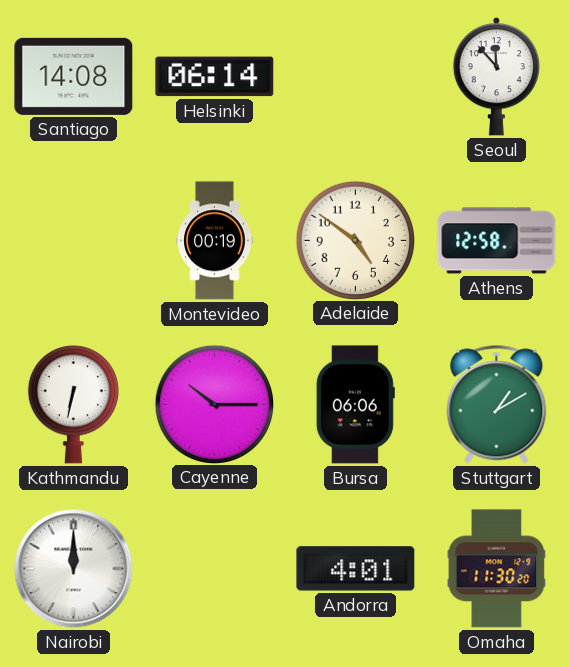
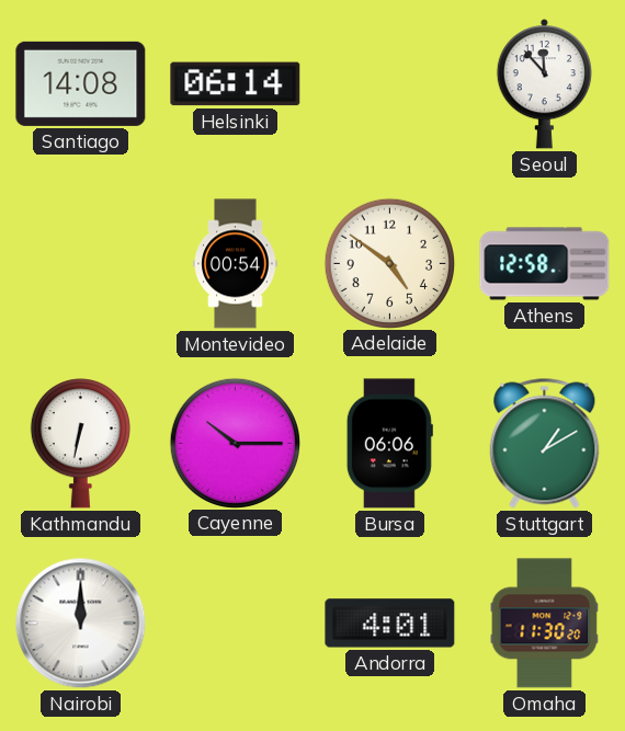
Montevideo: 00:19 -> 00:54 (236, 264)
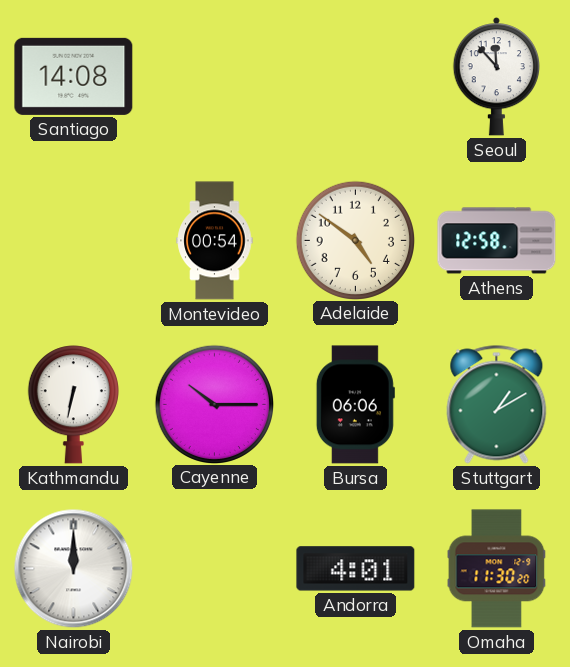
Helsinki: 06:14 -> none (236, 84)
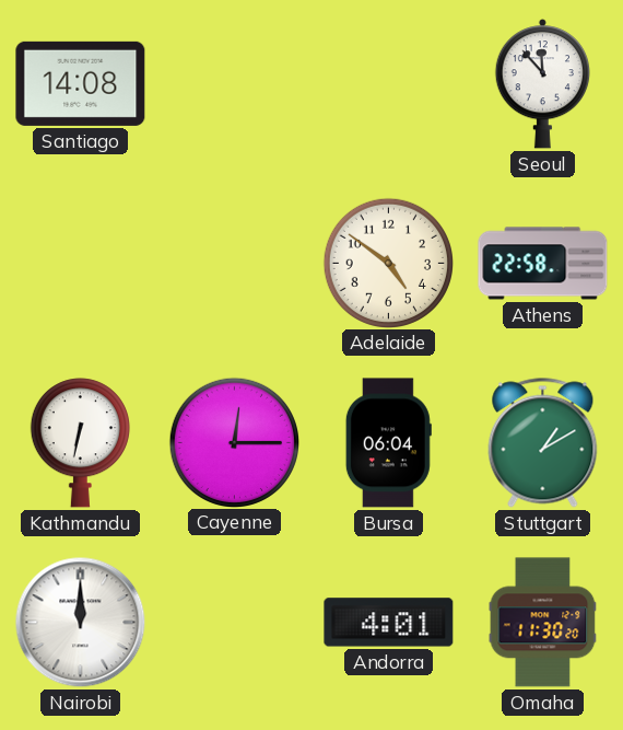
Montevideo: 00:54 -> none (215, 241)
Athens: 12:58 -> 22:58 (543, 264)
Cayenne: 10:15 -> 12:15 (234, 442)
Bursa: 06:06 -> 06:04 (388, 443)
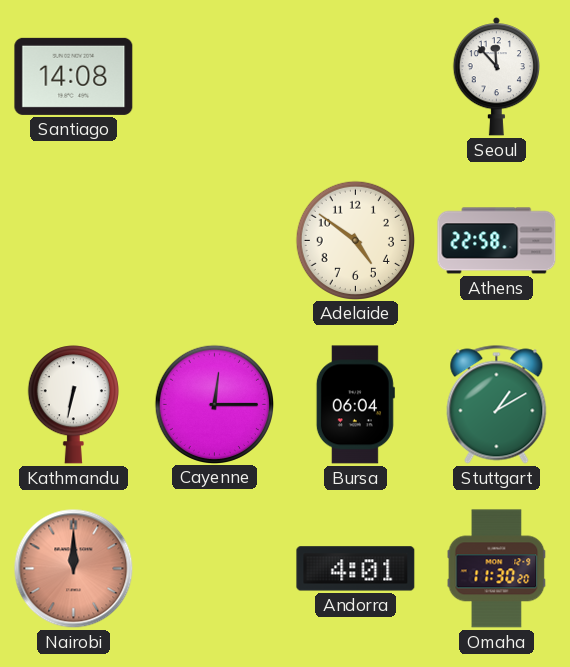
Nairobi dial: white -> salmon (74, 569)
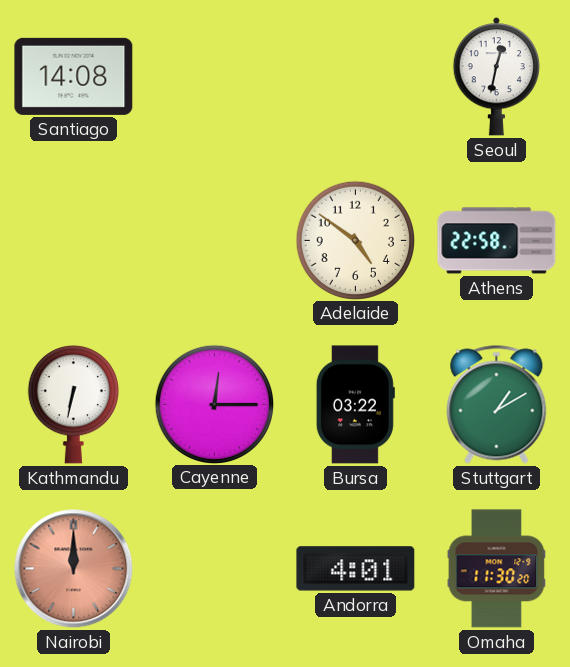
Seoul: 11:53 -> 12:32 (496, 77)
Bursa: 06:04 -> 03:22 (355, 405)
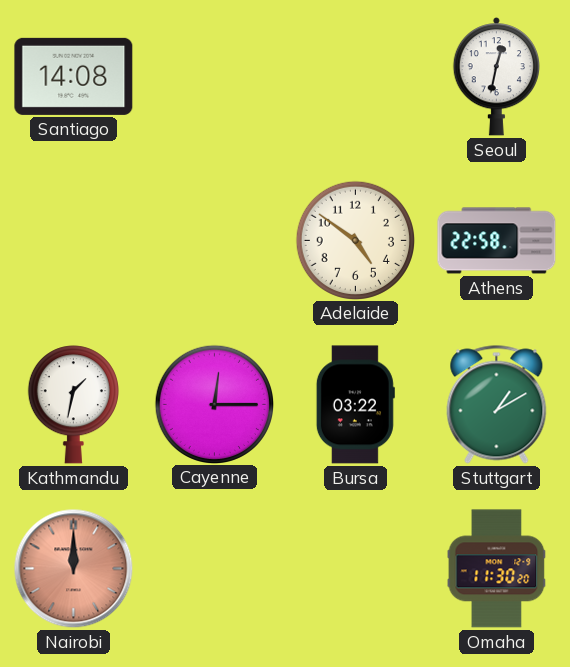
Kathmandu: 6:32 -> 1:32 (73, 405)
Andorra: 4:01 -> none (356, 569)
